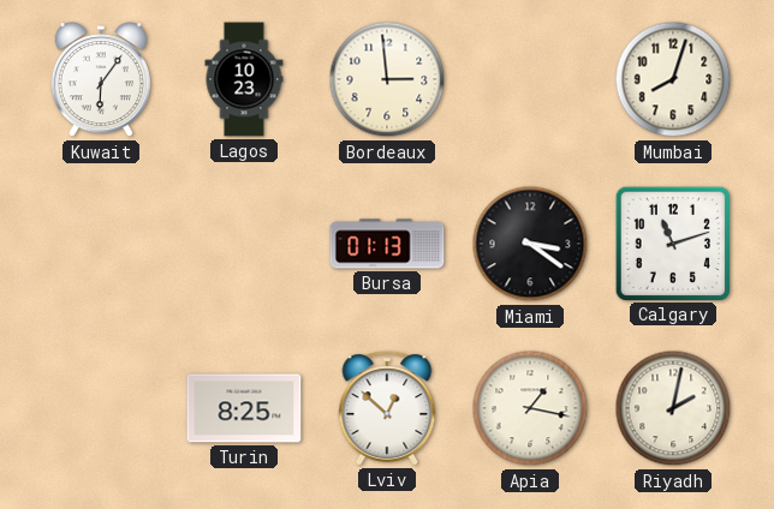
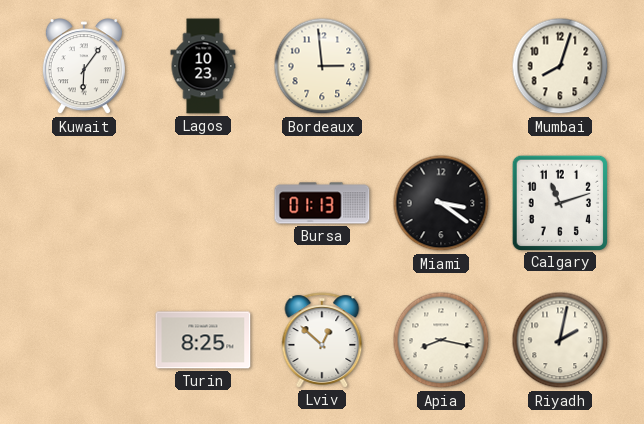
Apia: 1:17 -> 8:17 (441, 340)
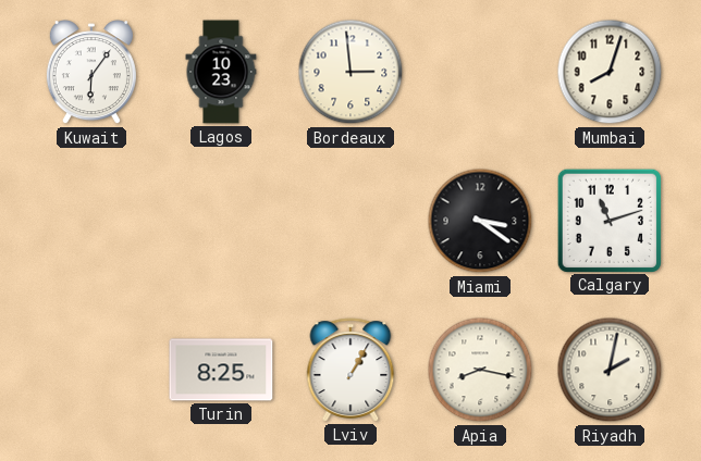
Bursa: 01:13 -> none (322, 203)
Lviv: 12:52 -> 1:05 (350, 370)
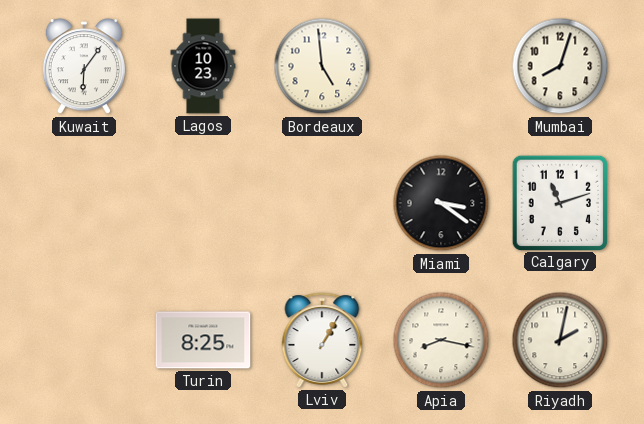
Bordeaux: 2:59 -> 4:59 (322, 66)
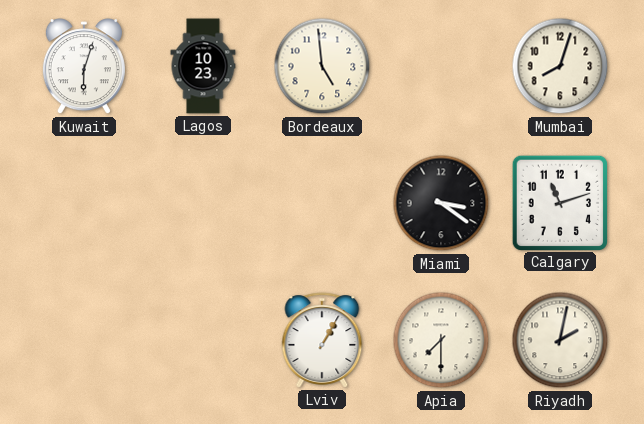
Kuwait: 6:06 -> 6:03 (84, 67)
Turin: 8:25 -> none (203, 340)
Apia: 8:17 -> 7:30 (441, 340)
